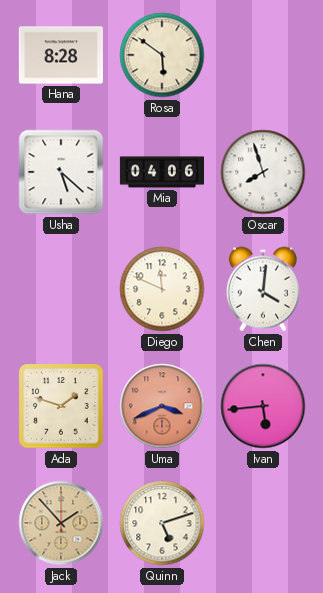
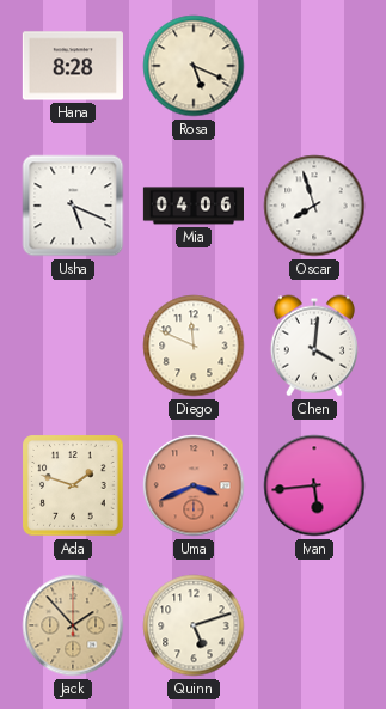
Rosa: 5:51 -> 5:19 (194, 66)
Usha: 5:22 -> 5:19 (73, 206)
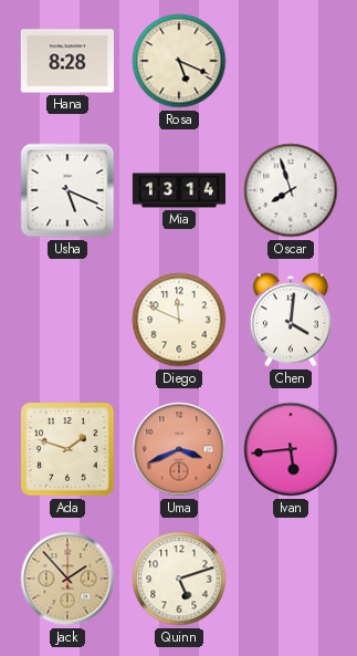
Mia: 04:06 -> 13:14 (178, 190)
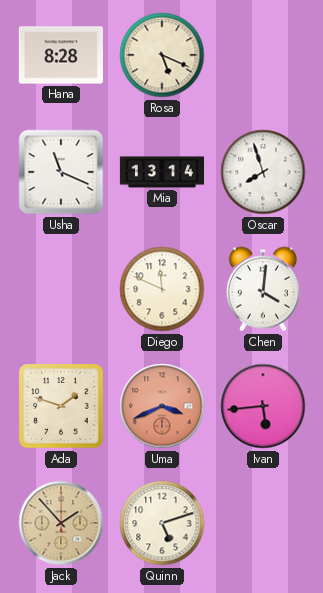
Usha: 5:19 -> 11:19 (61, 172)
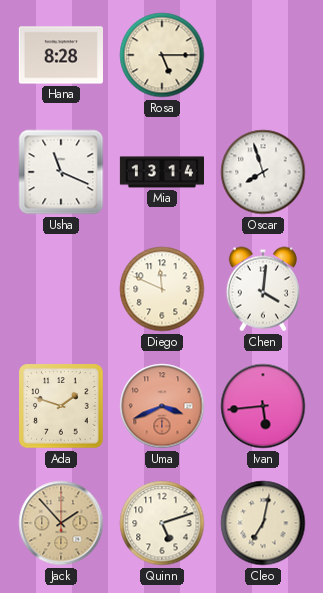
Rosa: 5:19 -> 5:15 (162, 55)
Cleo: none -> 7:02 (263, 523)
